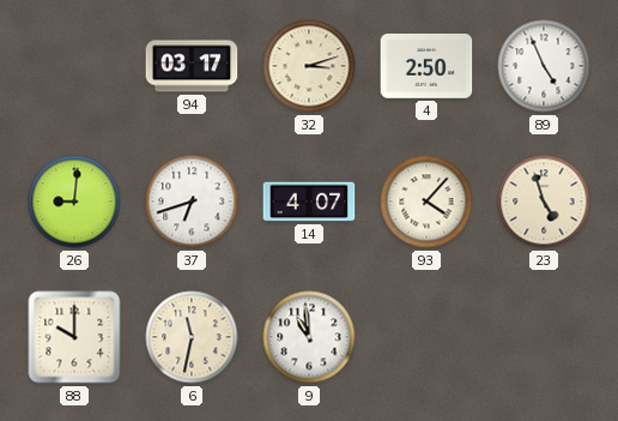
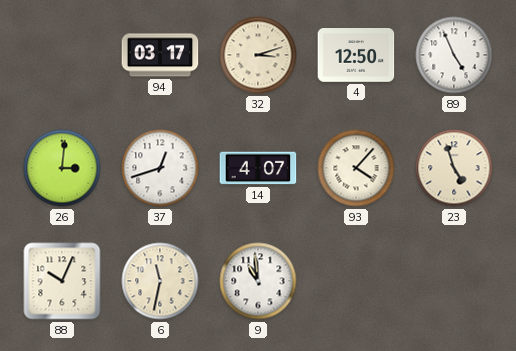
4: 2:50 -> 12:50 (356, 56)
26: 9:01 -> 3:01 (62, 168)
37: 6:42 -> 12:42 (160, 168)
88: 10:00 -> 10:04 (62, 281)
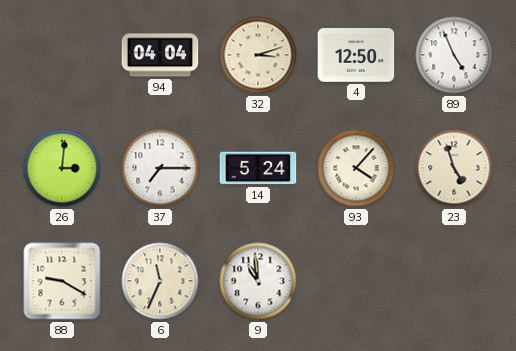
94: 03:17 -> 04:04 (160, 55)
37: 12:42 -> 7:15 (160, 168)
14: 4:07 -> 5:24 (258, 168)
88: 10:04 -> 9:20 (62, 281)
6: 11:32 -> 11:34 (160, 281)
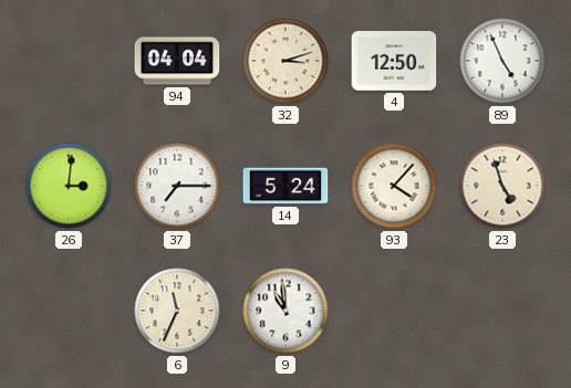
88: 9:20 -> none (62, 281)
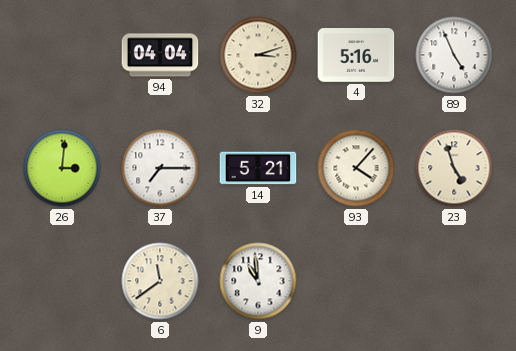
4: 12:50 -> 5:16 (356, 56)
14: 5:24 -> 5:21 (258, 168)
6: 11:34 -> 11:39 (160, 281)
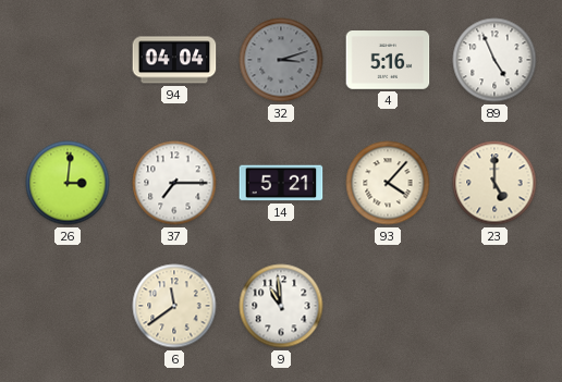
32 dial: cream -> grey (281, 60)
23: 4:57 -> 5:00 (494, 183)
